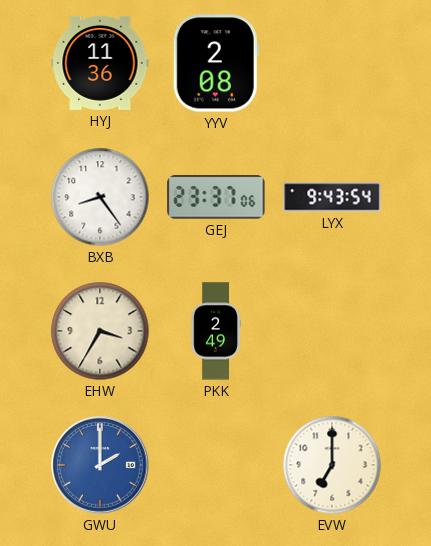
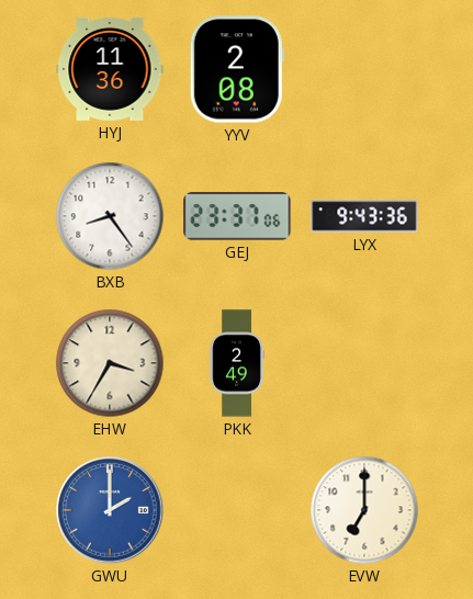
LYX: 9:43:54 -> 9:43:36 (364, 216)
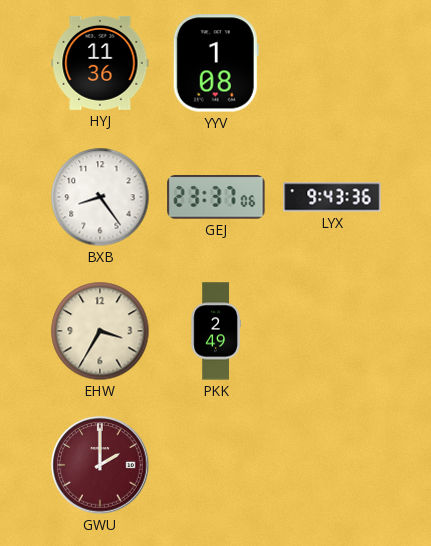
YYV: 2:08 -> 1:08 (216, 63)
GWU dial: blue -> burgundy (100, 465)
EVW: 7:00 -> none (364, 510)
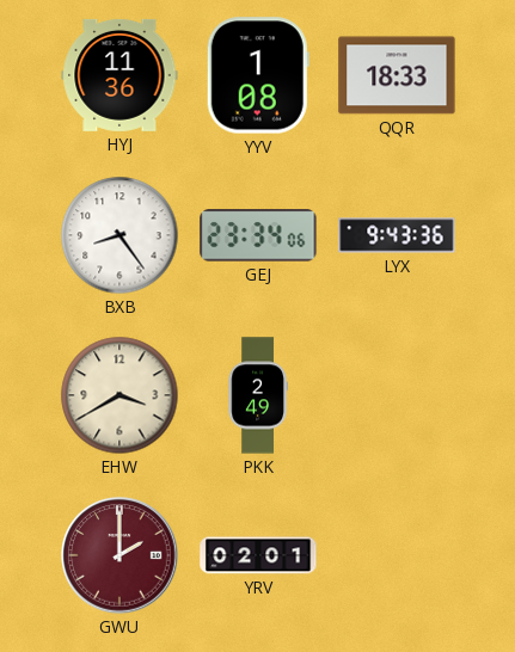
QQR: none -> 18:33 (397, 75)
GEJ: 23:37 -> 23:34 (258, 235)
EHW: 3:35 -> 3:40 (119, 395)
YRV: none -> 02:01 (258, 555)
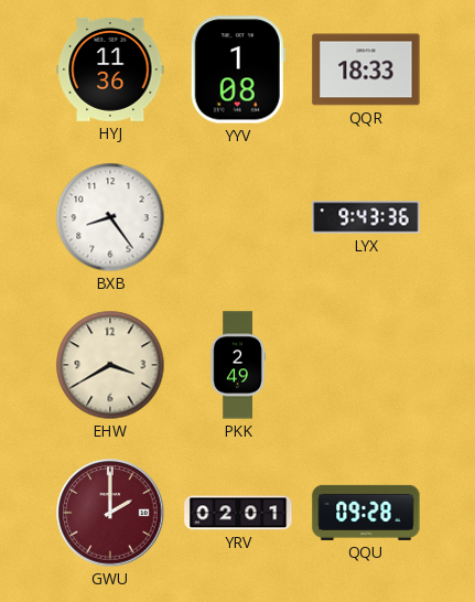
GEJ: 23:34 -> none (258, 235)
QQU: none -> 09:28 (366, 513)
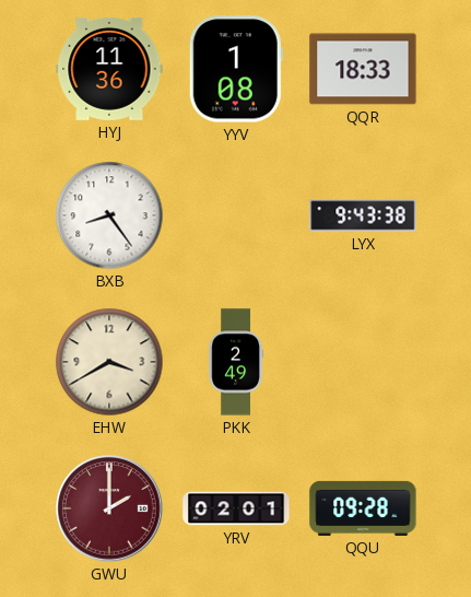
LYX: 9:43:36 -> 9:43:38 (363, 215)
